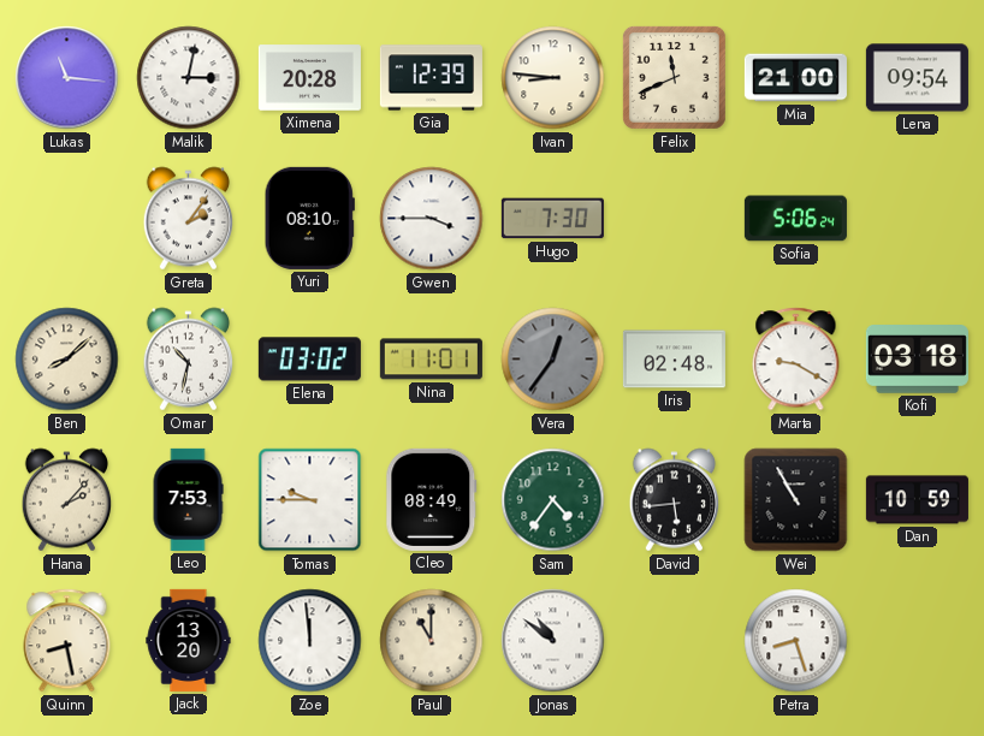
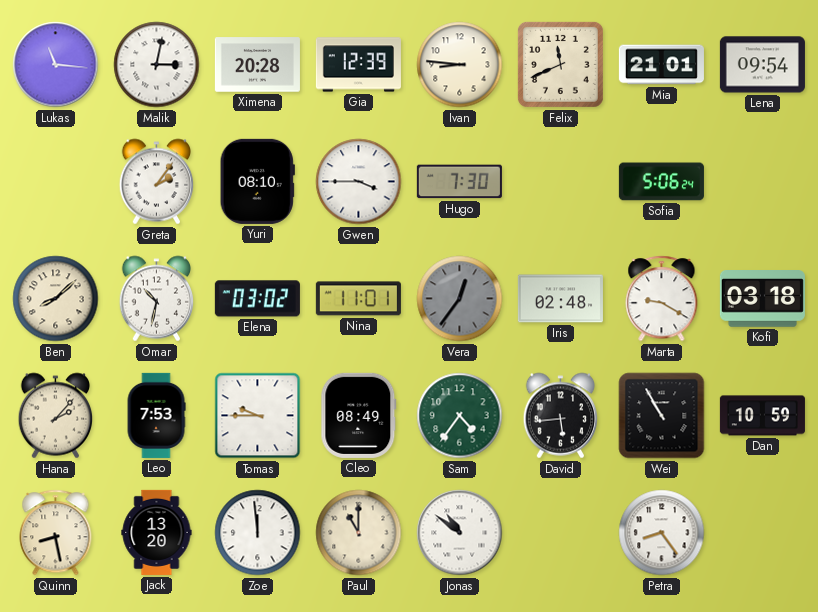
Mia: 21:00 -> 21:01 (661, 65)
Petra: 8:27 -> 8:24 (662, 533)
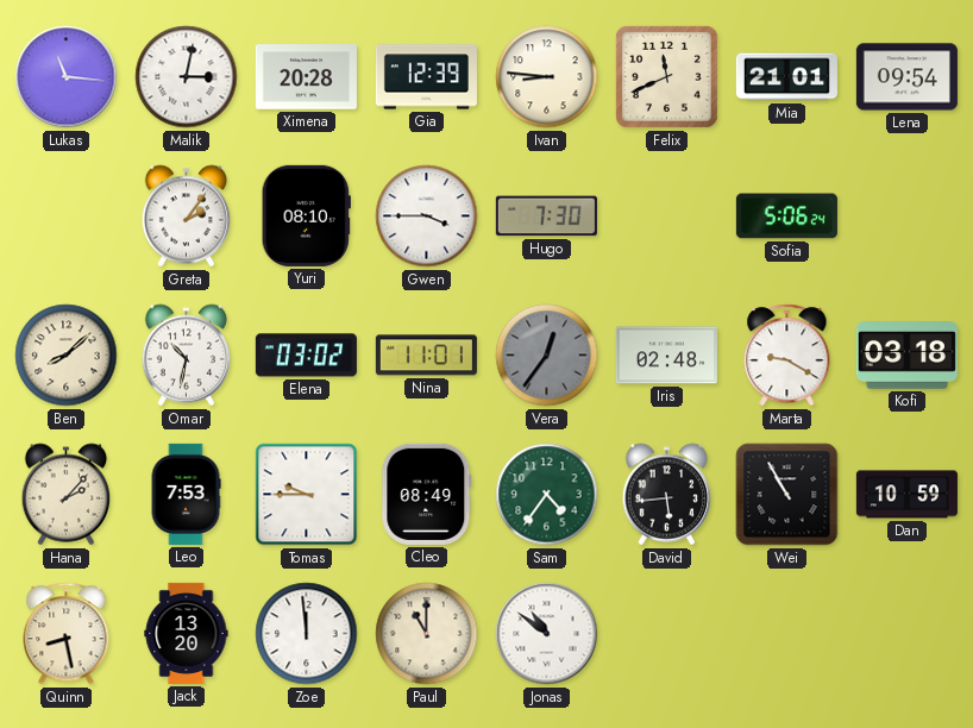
Petra: 8:24 -> none (662, 533)
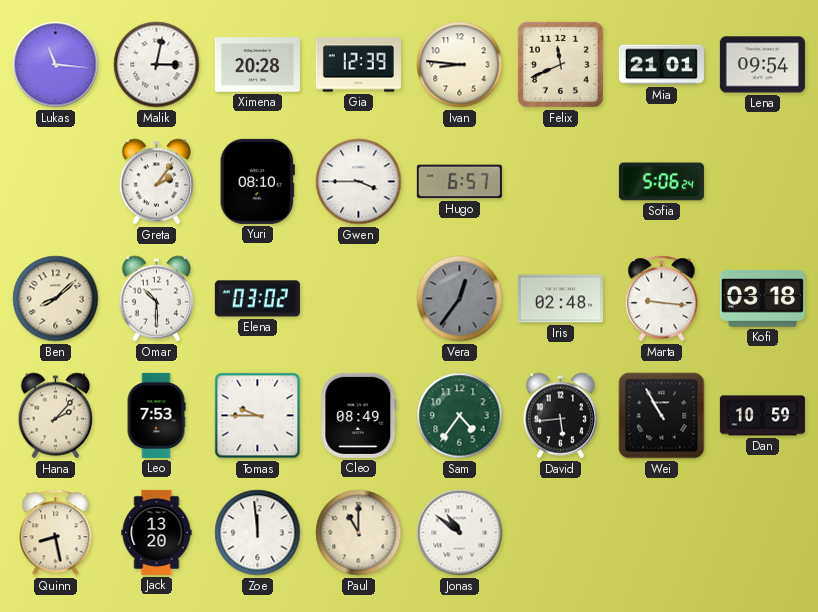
Hugo: 7:30 -> 6:57 (459, 182)
Omar: 10:32 -> 10:30 (157, 299)
Nina: 11:01 -> none (426, 356)
Marta: 9:20 -> 9:16 (662, 299)
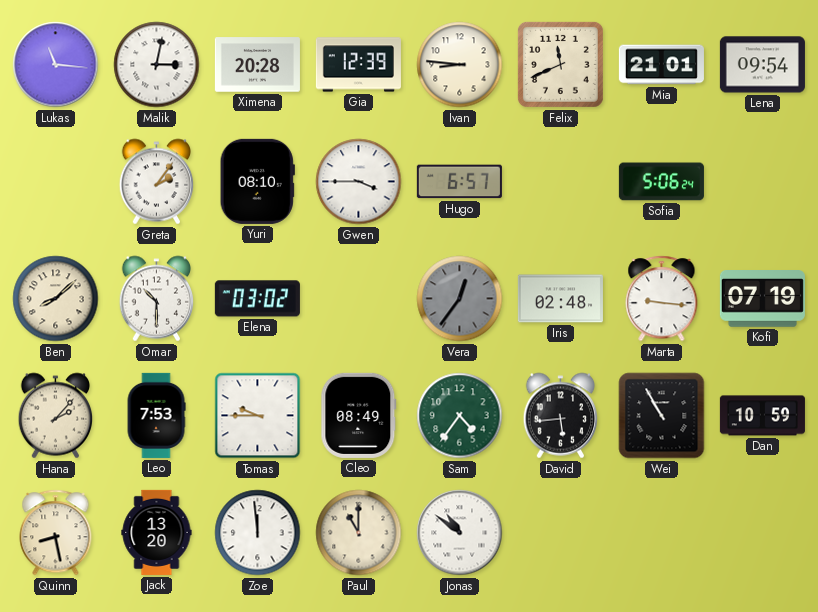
Kofi: 03:18 -> 07:19 (762, 299)
